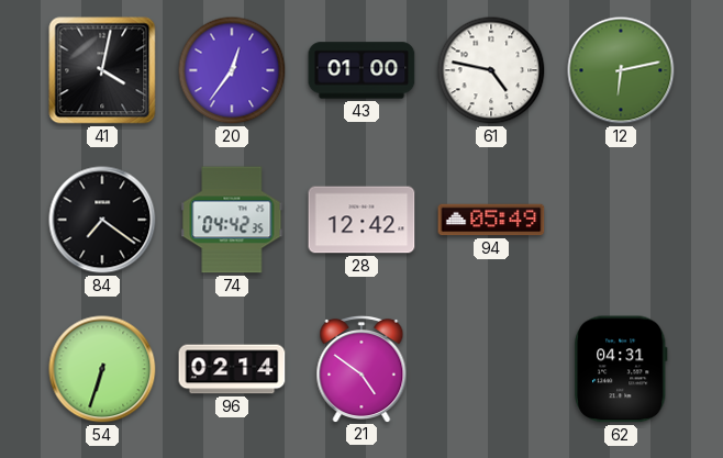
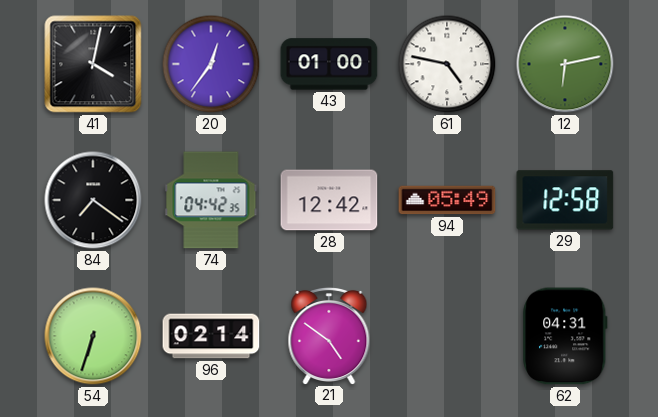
29: none -> 12:58 (565, 200)
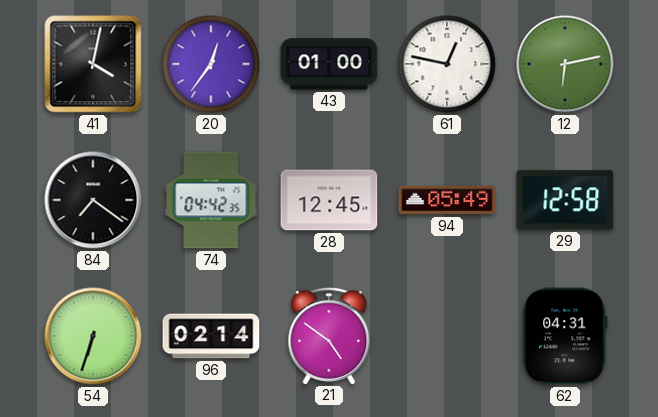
61: 4:47 -> 12:47 (447, 64)
28: 12:42 -> 12:45 (329, 200)
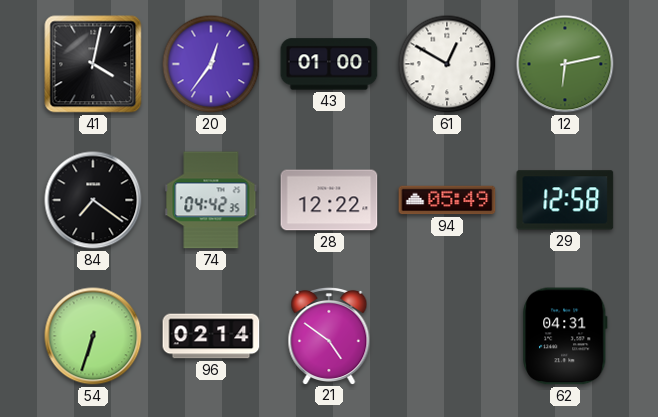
61: 12:47 -> 12:50 (447, 64)
28: 12:45 -> 12:22 (329, 200)
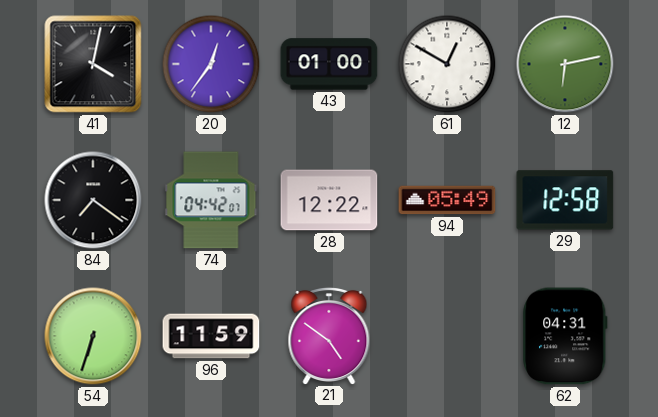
74: 04:42:35 -> 04:42:07 (211, 200)
96: 02:14 -> 11:59 (211, 336)
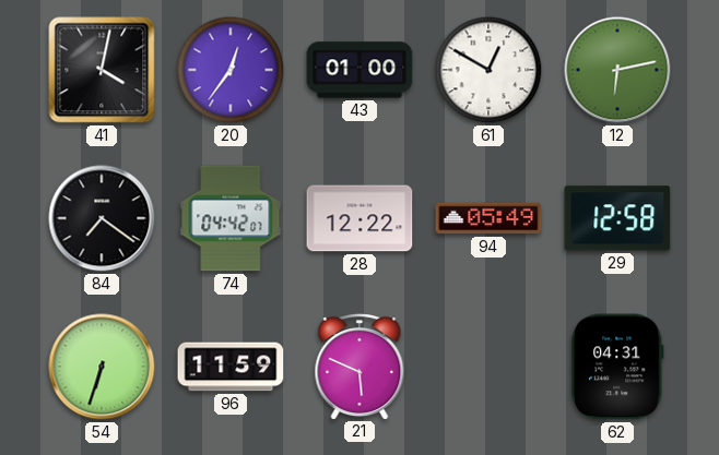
21: 4:51 -> 5:49 (360, 366)
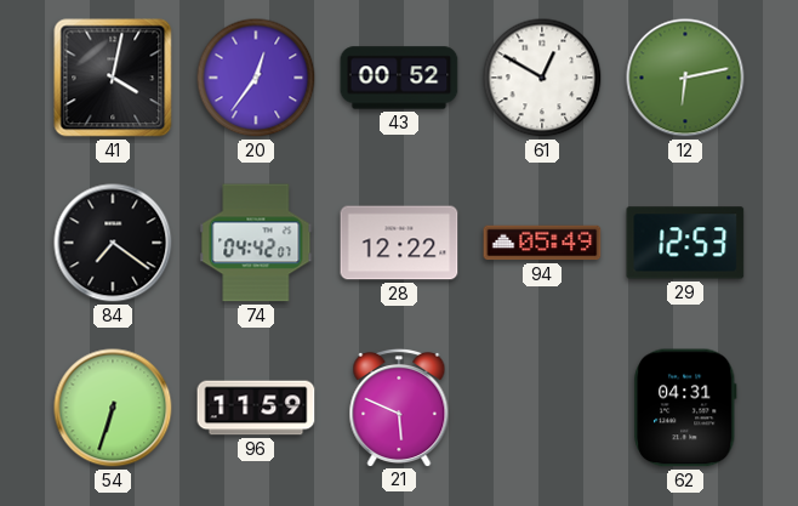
43: 01:00 -> 00:52 (399, 78)
29: 12:58 -> 12:53 (685, 243)
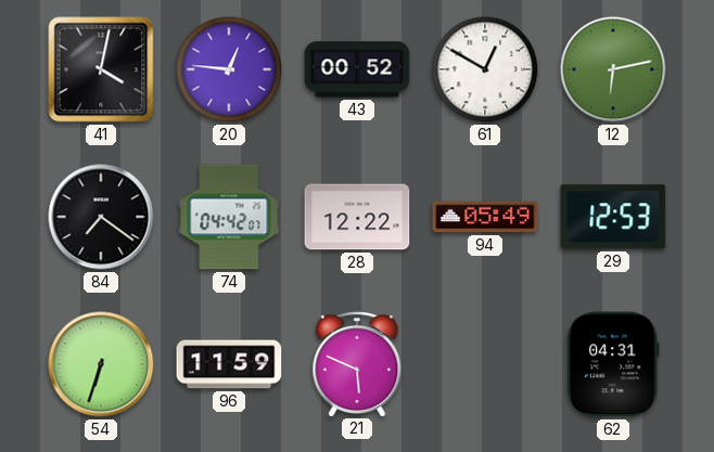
20: 12:36 -> 12:46 (229, 69)
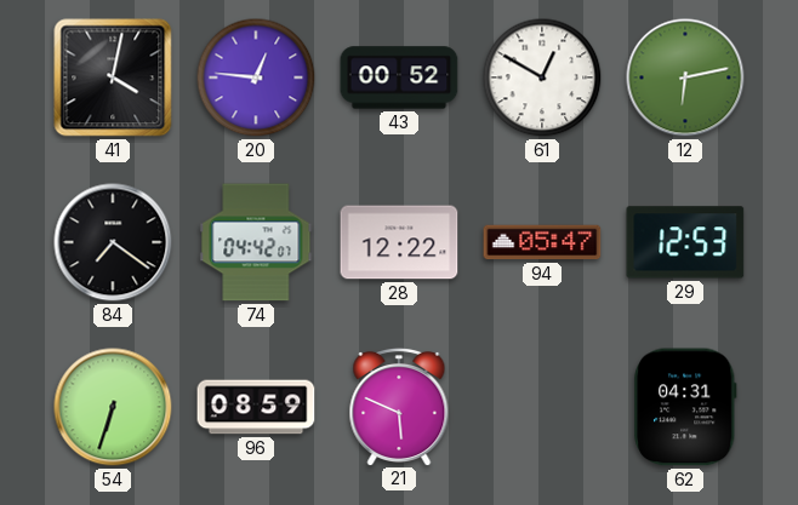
94: 05:49 -> 05:47 (542, 242)
96: 11:59 -> 08:59 (256, 407)
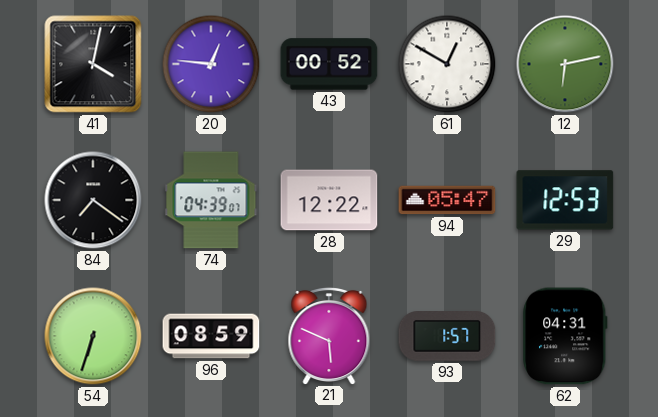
74: 04:42 -> 04:39 (211, 200)
93: none -> 1:57 (447, 337)
